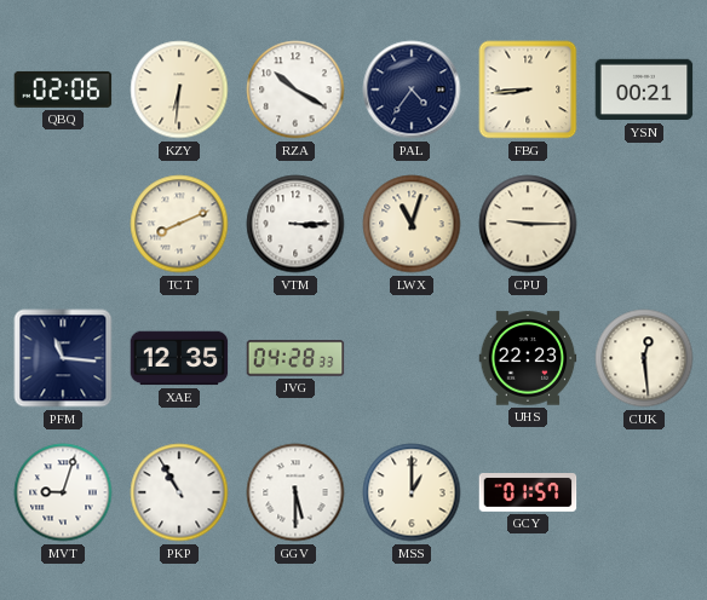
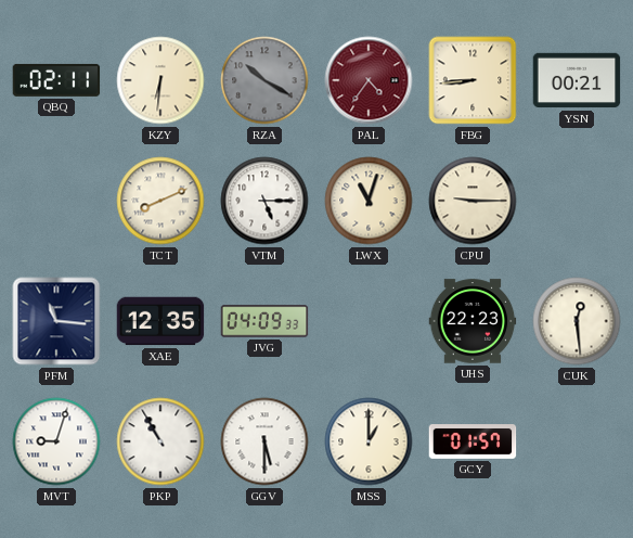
QBQ: 02:06 -> 02:11 (56, 80)
RZA dial: white -> grey (264, 80)
PAL dial: navy -> burgundy (369, 80)
VTM: 3:15 -> 5:15 (264, 201)
JVG: 04:28 -> 04:09 (264, 321)
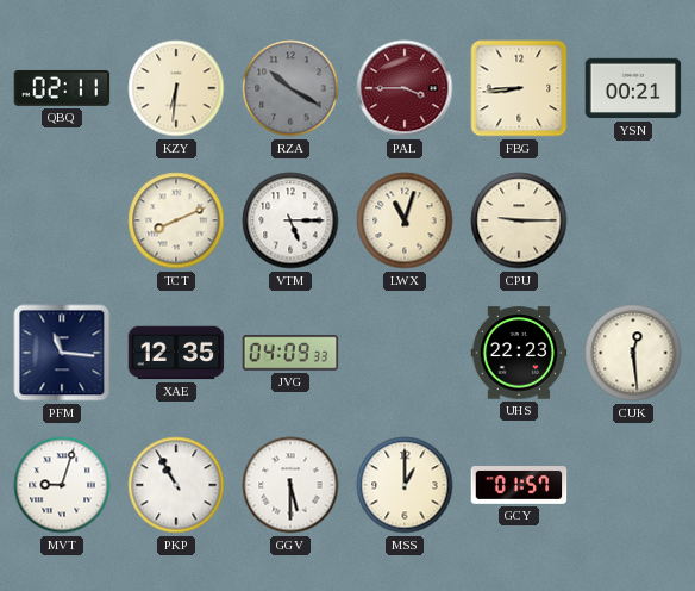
PAL: 4:36 -> 3:45 (405, 88)
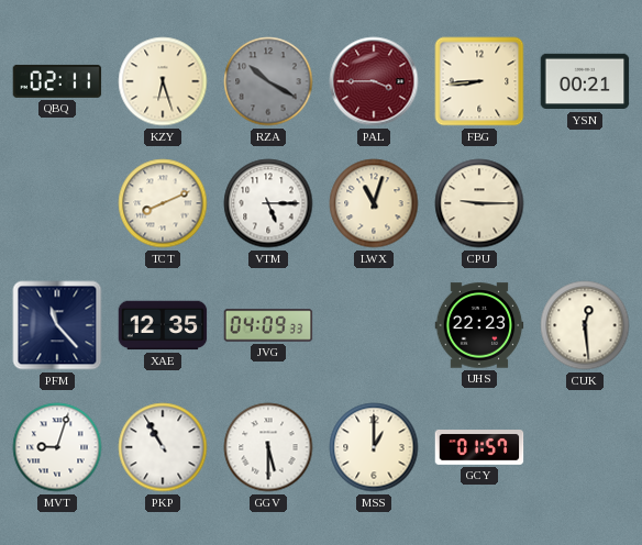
KZY: 6:31 -> 6:27 (163, 81)
PFM: 11:16 -> 11:23 (57, 325)
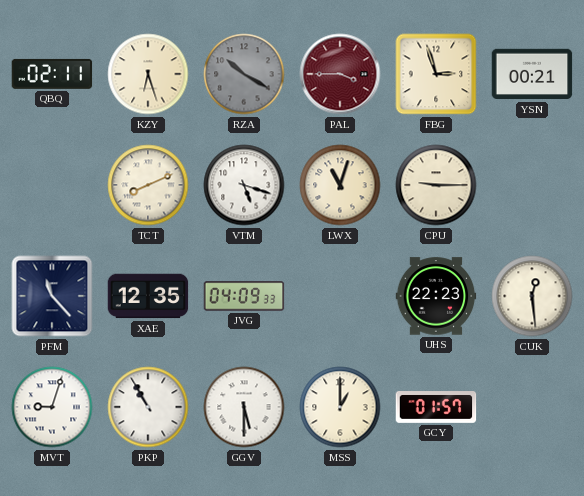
FBG: 8:44 -> 2:57 (436, 74)
VTM: 5:15 -> 5:18 (244, 185)
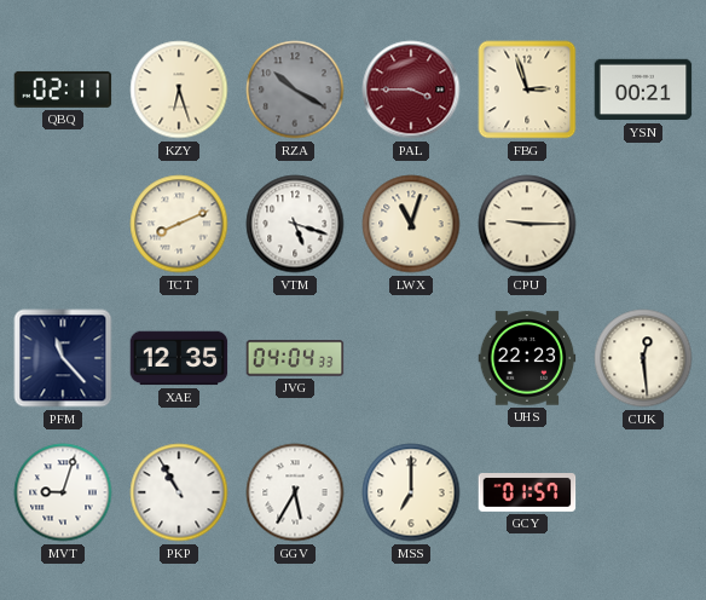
JVG: 04:09 -> 04:04 (295, 358)
GGV: 5:30 -> 5:35 (295, 492)
MSS: 1:00 -> 7:00 (411, 492)
